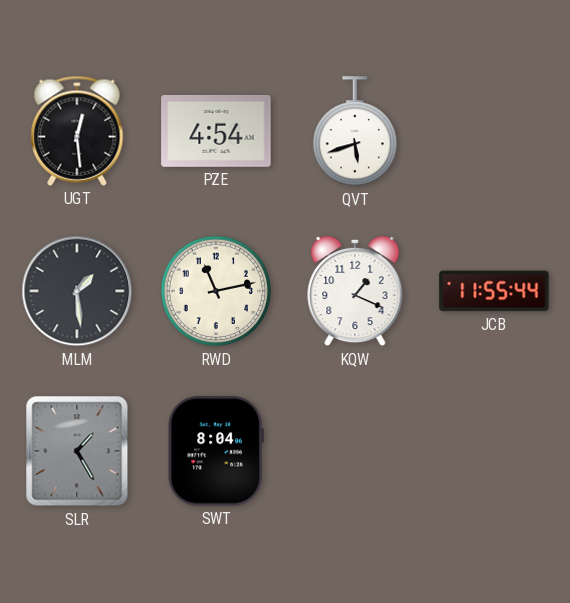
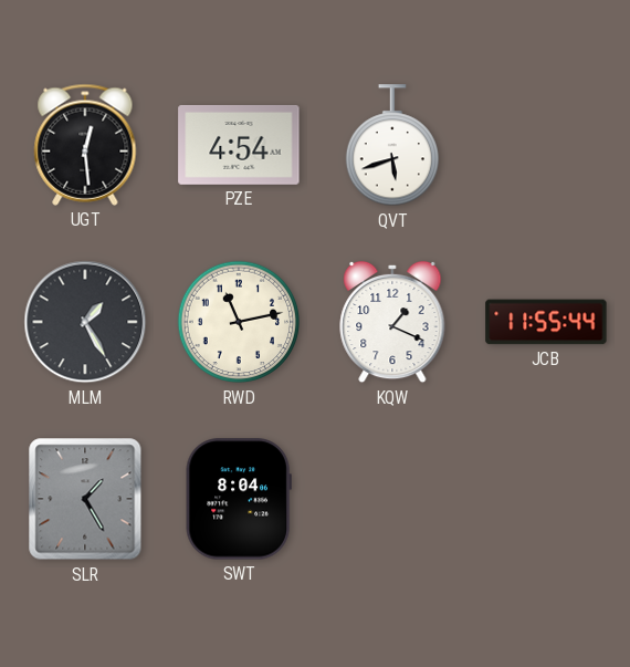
MLM: 1:29 -> 1:25 (85, 322)
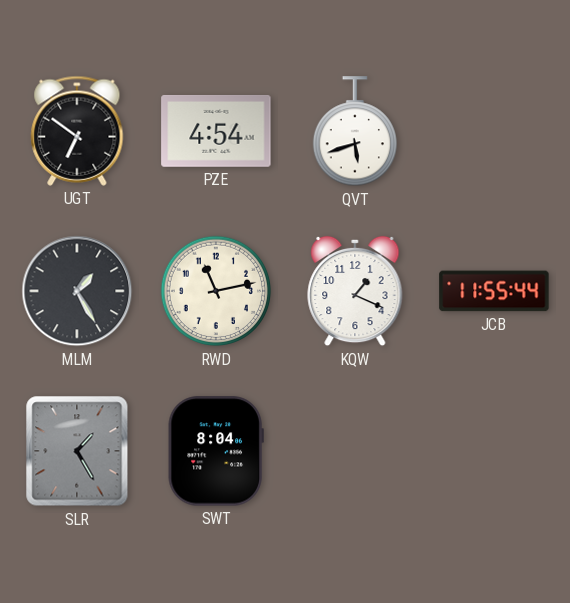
UGT: 12:29 -> 6:51 (77, 131)
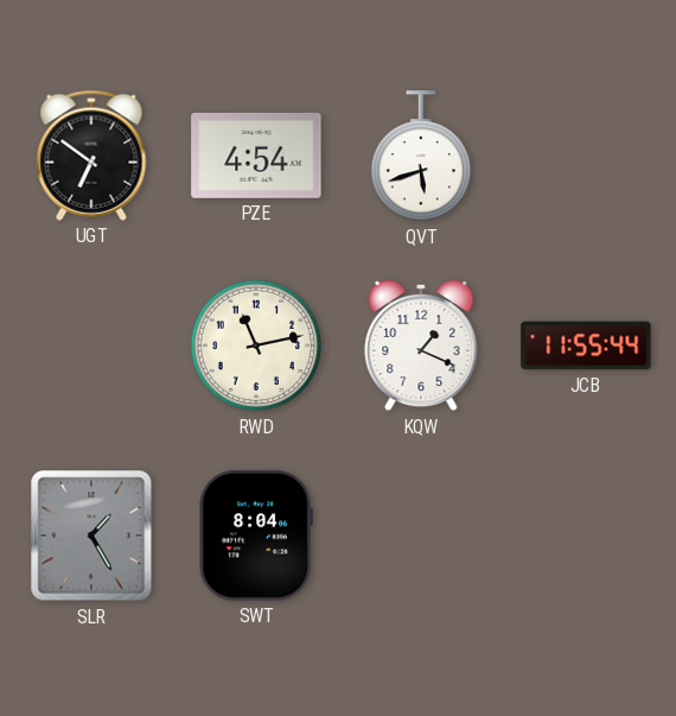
MLM: 1:25 -> none (77, 291)
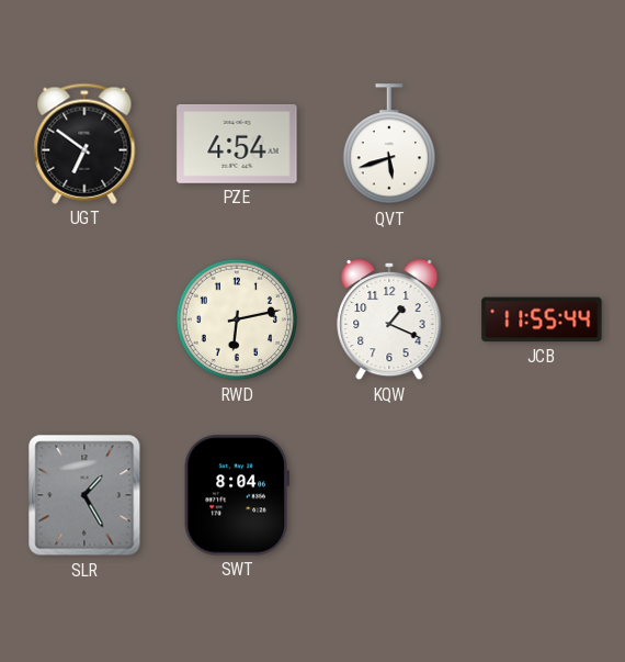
RWD: 11:13 -> 6:13 (237, 319)
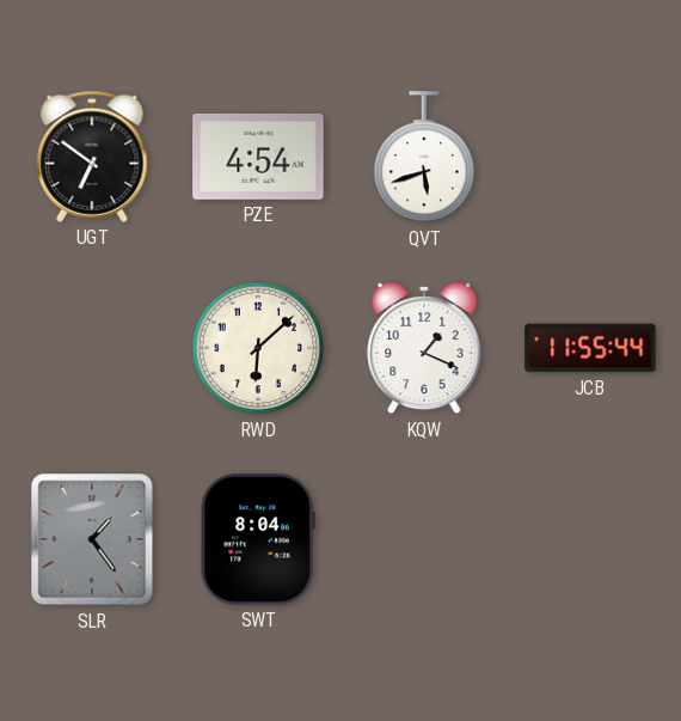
RWD: 6:13 -> 6:08 (258, 348)
SLR: 1:25 -> 1:24 (92, 539)
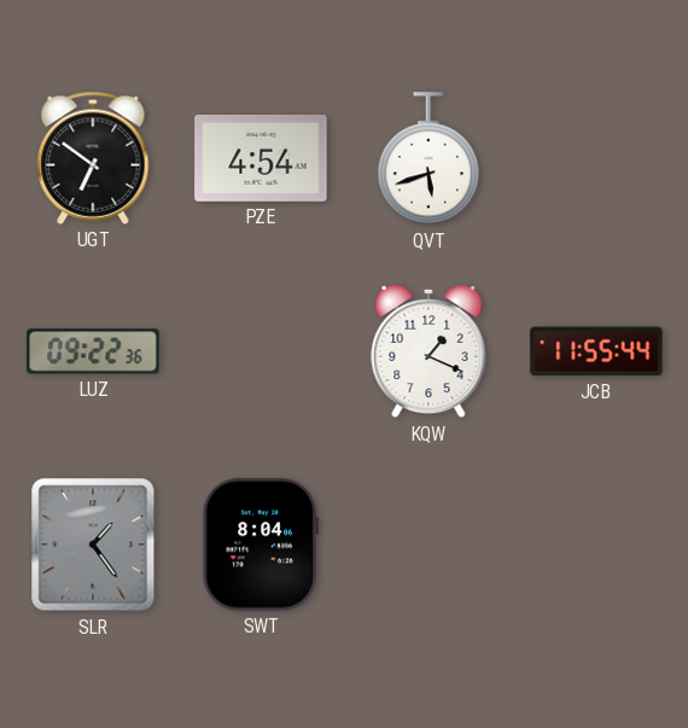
LUZ: none -> 09:22 (93, 351)
RWD: 6:08 -> none (258, 348)
